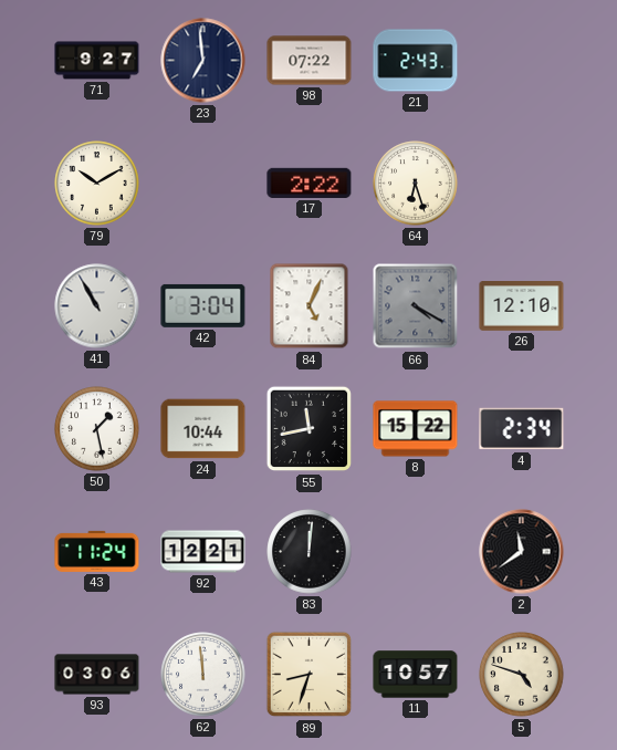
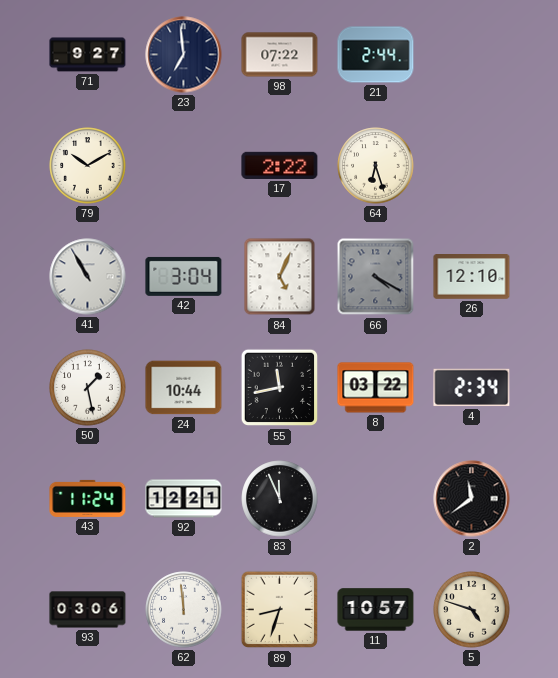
21: 2:43 -> 2:44 (376, 55)
8: 15:22 -> 03:22 (376, 388)
83: 12:01 -> 11:56 (280, 499)
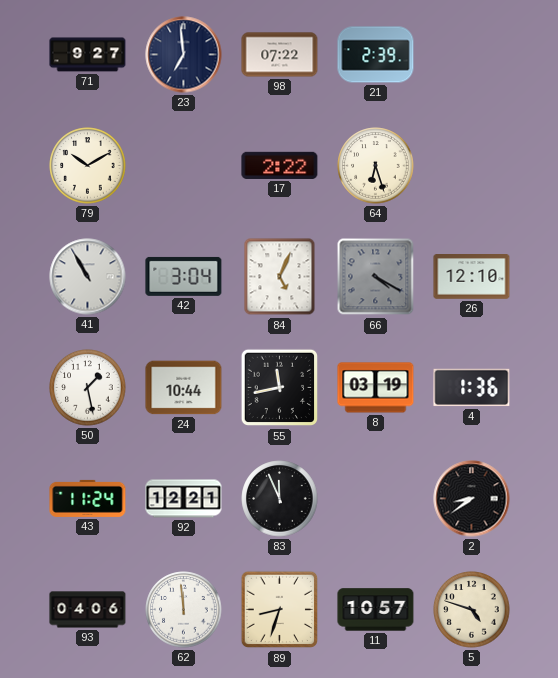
21: 2:44 -> 2:39 (376, 55)
8: 03:22 -> 03:19 (376, 388)
4: 2:34 -> 1:36 (472, 388)
2: 11:39 -> 8:39 (472, 499)
93: 03:06 -> 04:06 (88, 610)
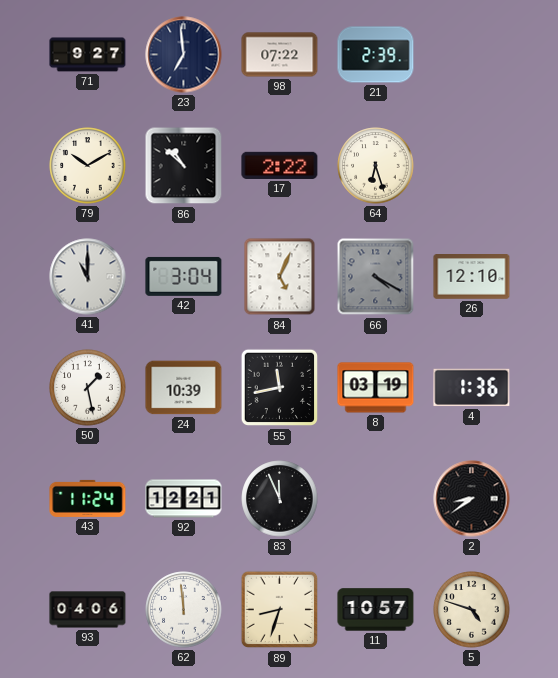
86: none -> 10:52 (184, 166)
41: 10:55 -> 11:00 (88, 277)
24: 10:44 -> 10:39 (184, 388)
